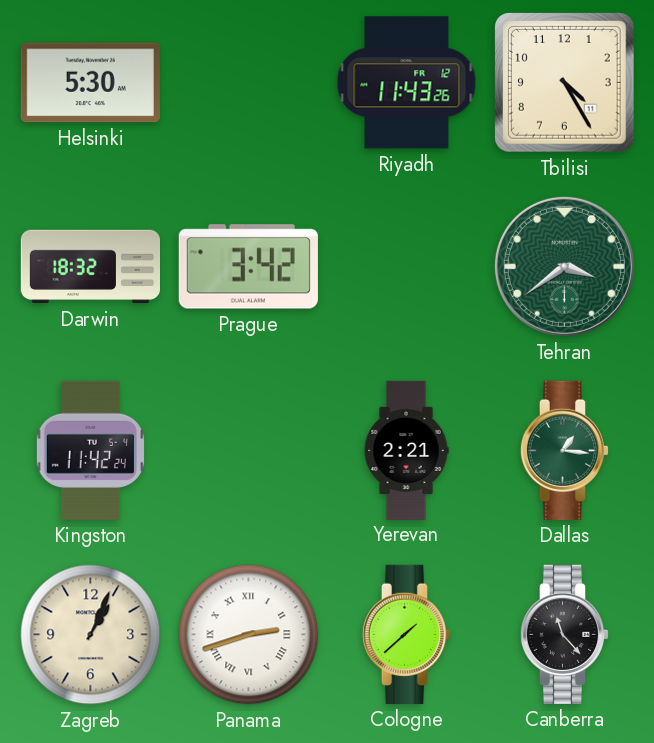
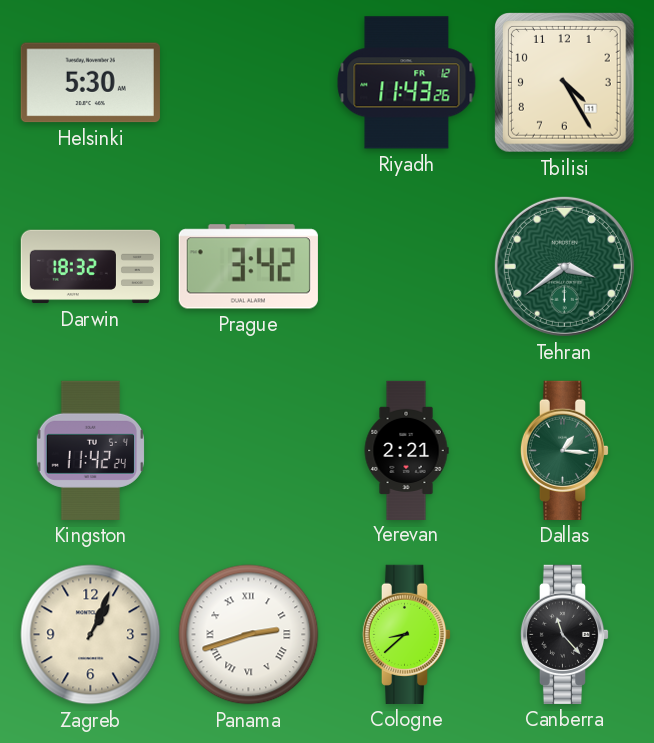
Cologne: 1:38 -> 8:38 (407, 634)
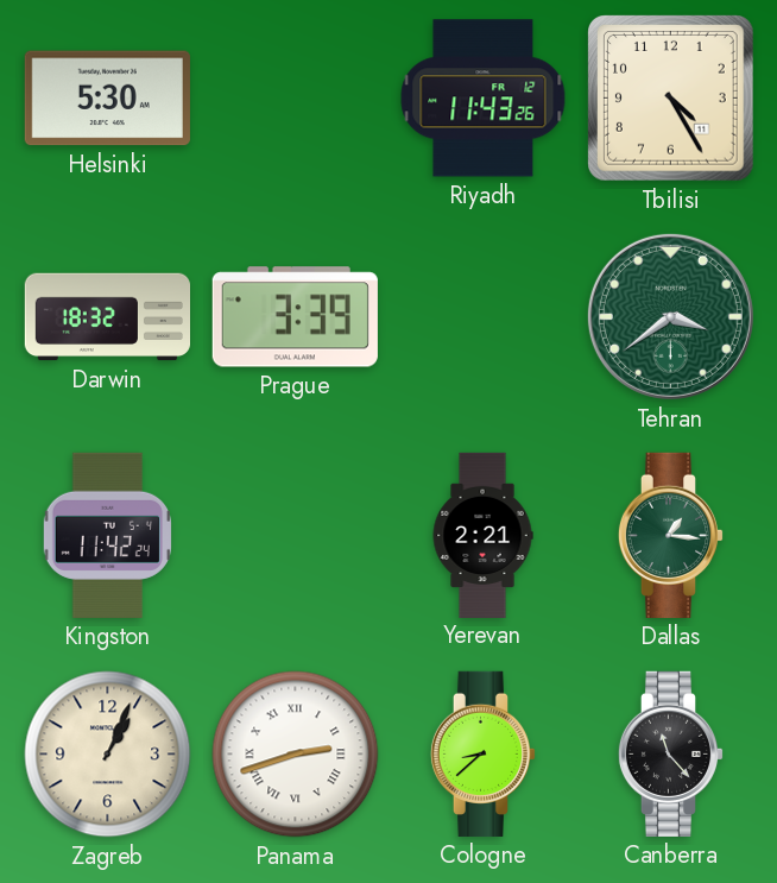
Prague: 3:42 -> 3:39 (295, 317)
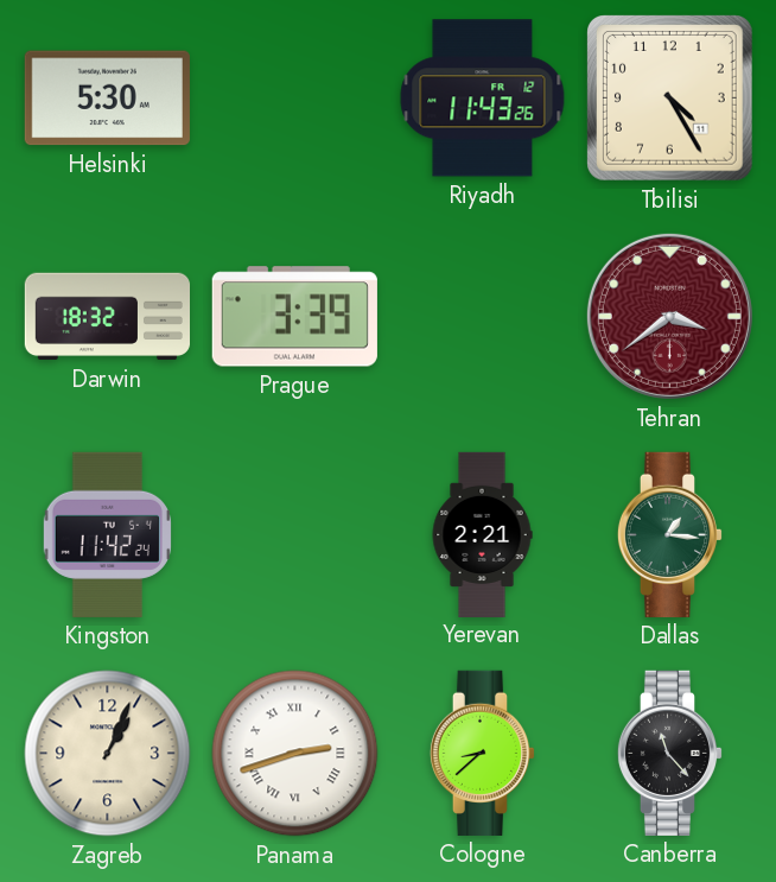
Tehran dial: green -> burgundy (669, 316)
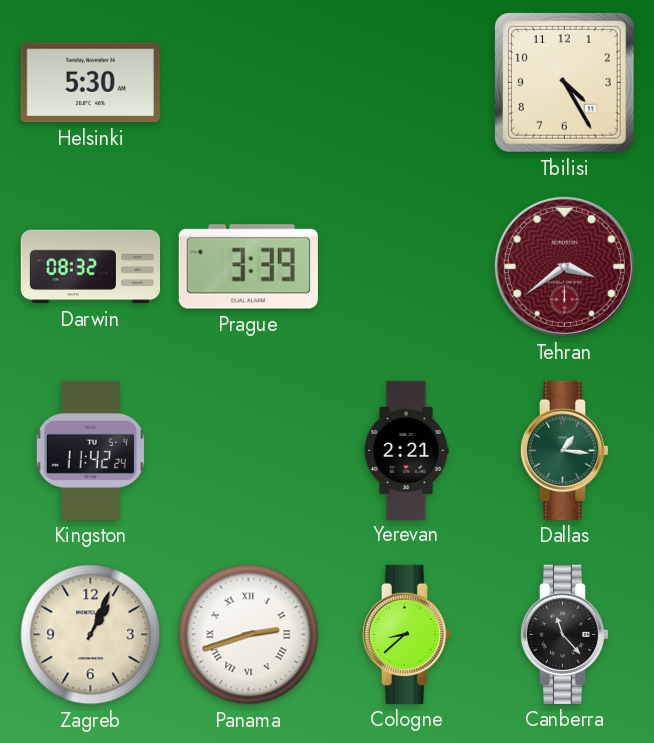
Riyadh: 11:43 -> none (483, 99)
Darwin: 18:32 -> 08:32 (90, 267)
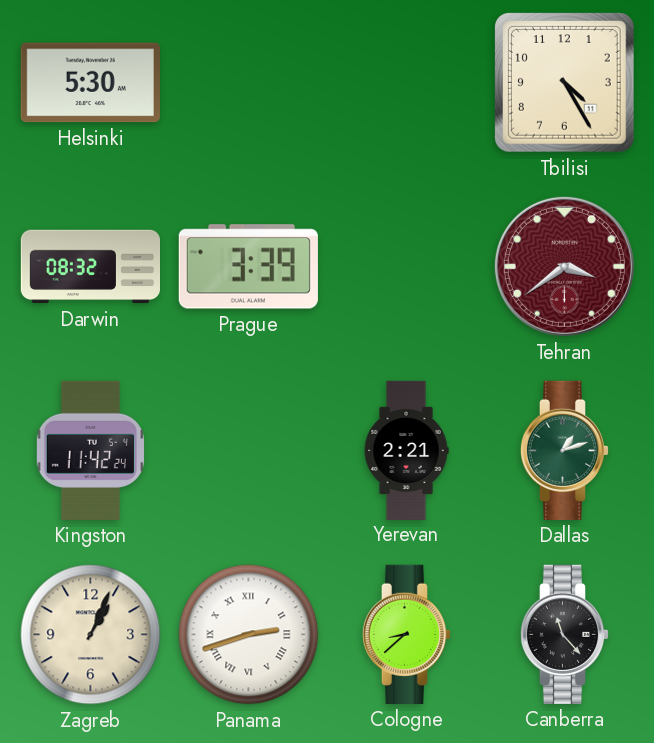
Dallas: 1:16 -> 1:12 (565, 450)
